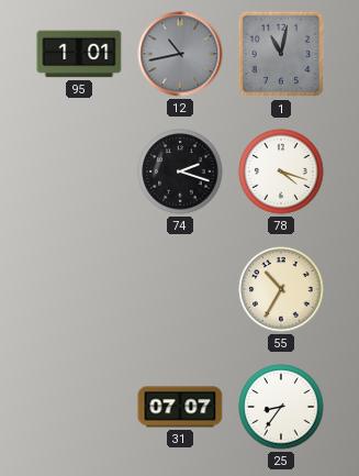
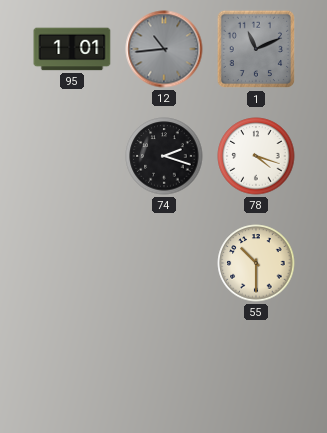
12: 10:43 -> 10:44 (164, 49)
1: 11:02 -> 11:11 (256, 49)
55: 10:35 -> 10:30 (256, 263)
31: 07:07 -> none (180, 407)
25: 8:36 -> none (281, 407)
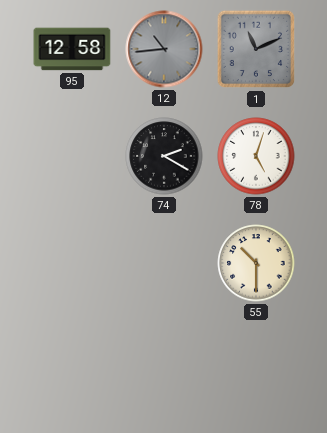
95: 1:01 -> 12:58 (72, 49)
74: 2:18 -> 2:20 (164, 156)
78: 4:18 -> 5:03 (256, 156)
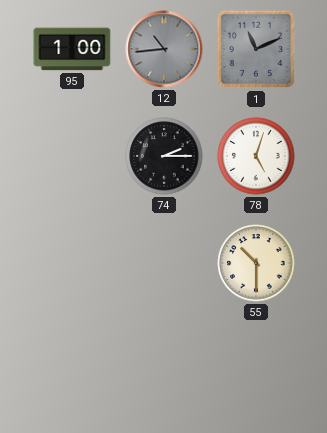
95: 12:58 -> 1:00 (72, 49)
74: 2:20 -> 2:15 (164, 156)
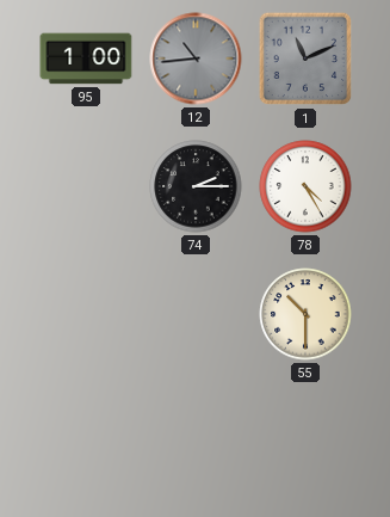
78: 5:03 -> 4:25 (305, 186)
